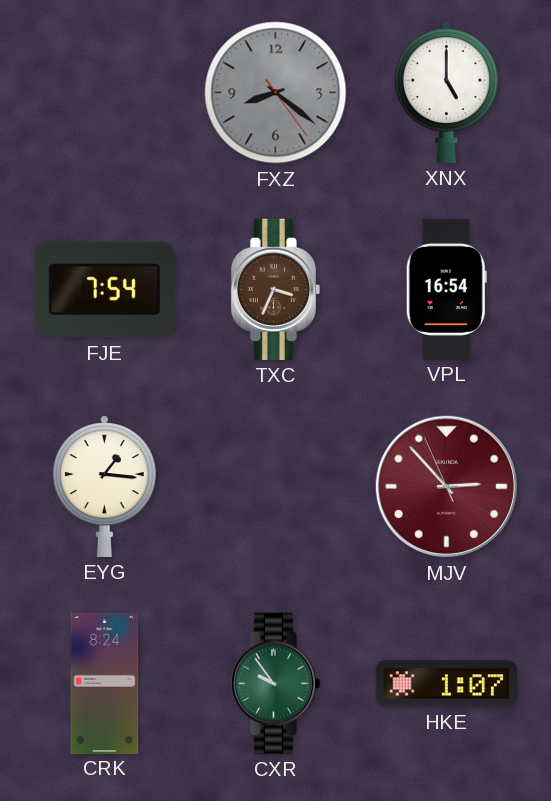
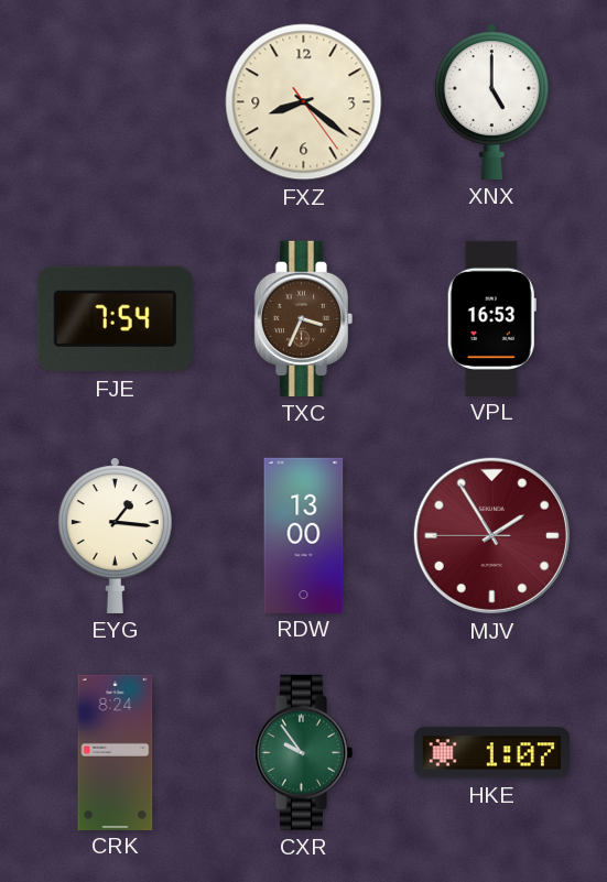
FXZ dial: grey -> cream (304, 102)
VPL: 16:54 -> 16:53 (491, 318)
RDW: none -> 13:00 (304, 535)
MJV: 2:52 -> 1:54 (491, 535)
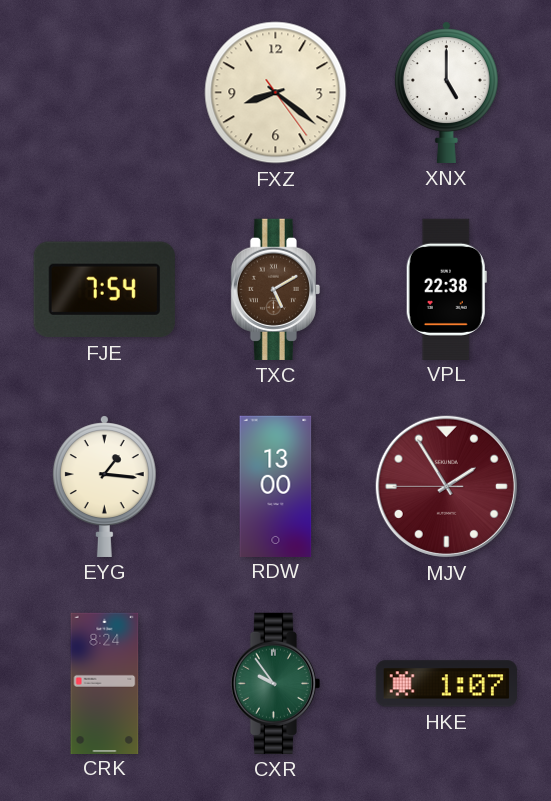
TXC: 3:34 -> 5:10 (275, 289)
VPL: 16:53 -> 22:38 (446, 289)
